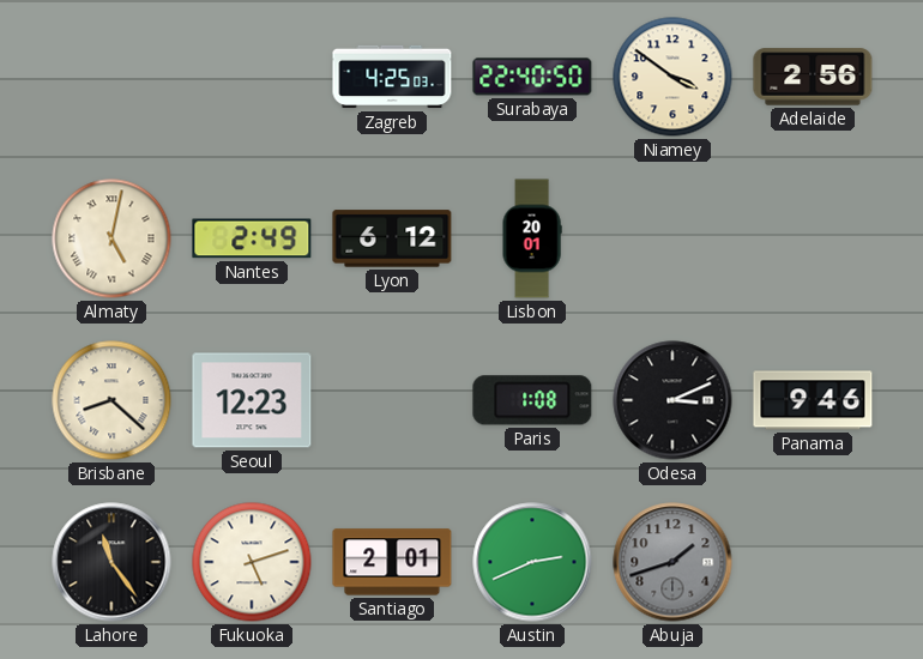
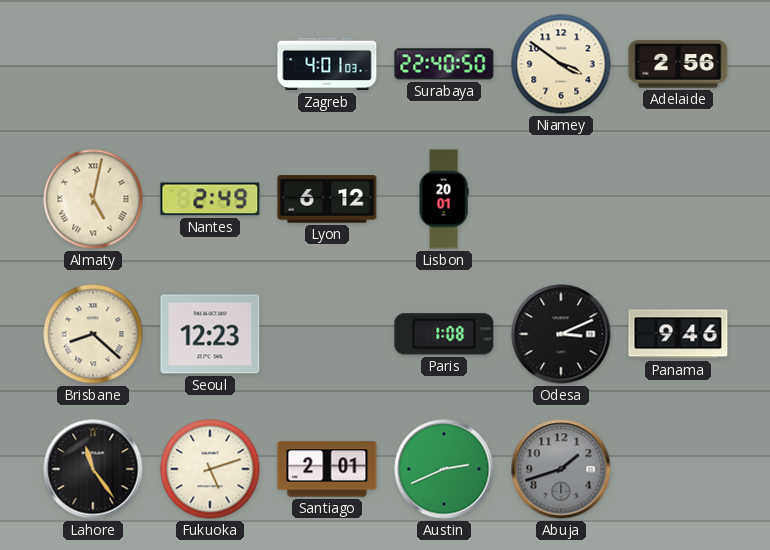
Zagreb: 4:25 -> 4:01 (327, 64)
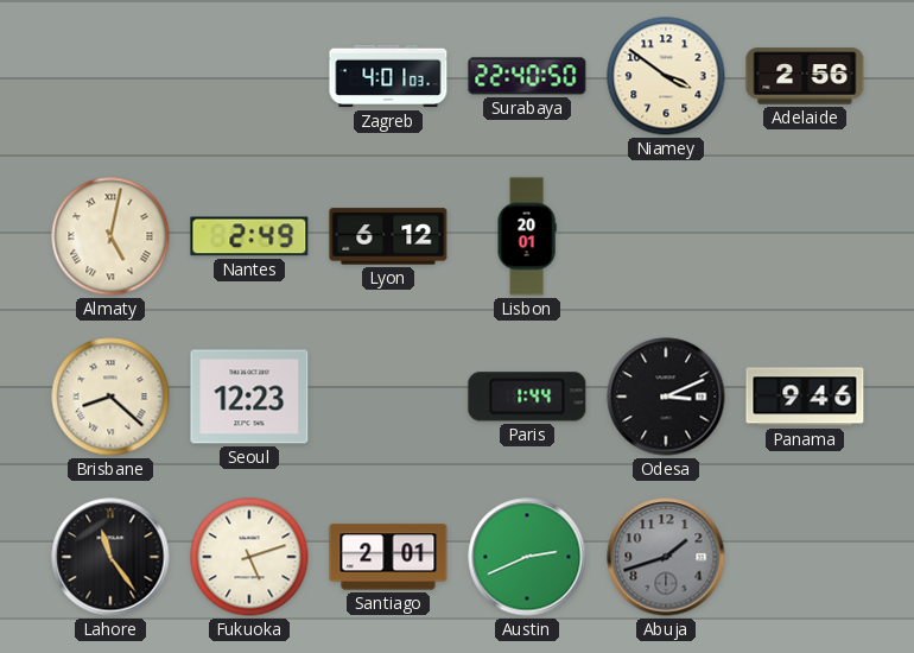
Paris: 1:08 -> 1:44 (527, 397)
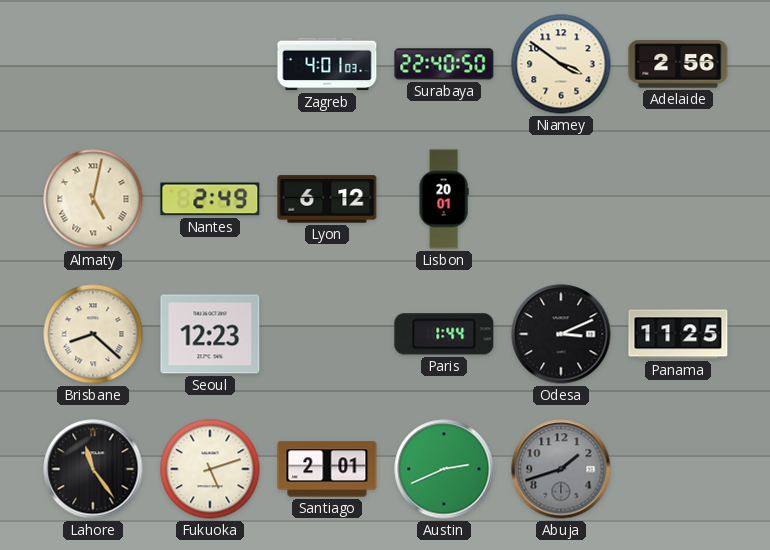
Panama: 9:46 -> 11:25 (678, 334)
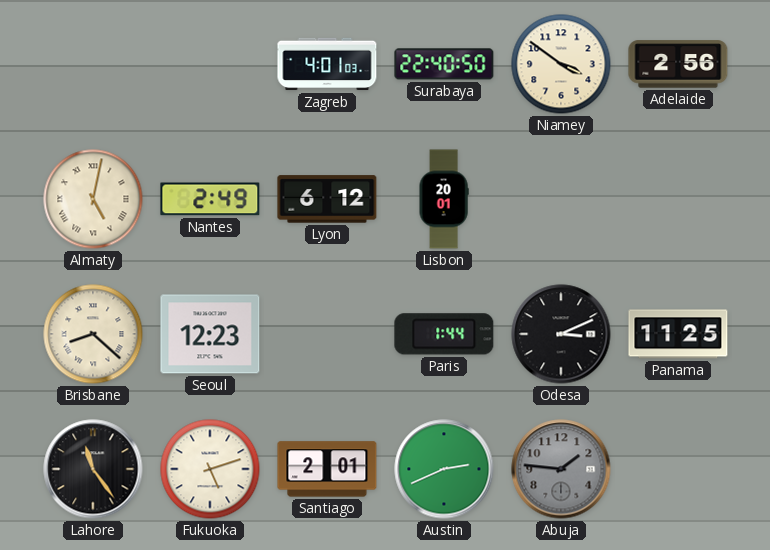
Abuja: 1:42 -> 1:46 (561, 469)
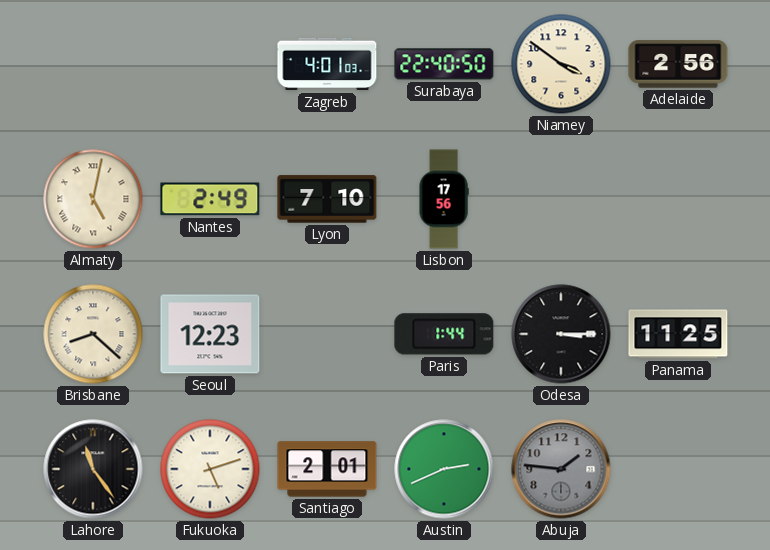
Lyon: 6:12 -> 7:10 (327, 199)
Lisbon: 20:01 -> 17:56 (444, 199)
Odesa: 3:11 -> 3:15 (561, 334)
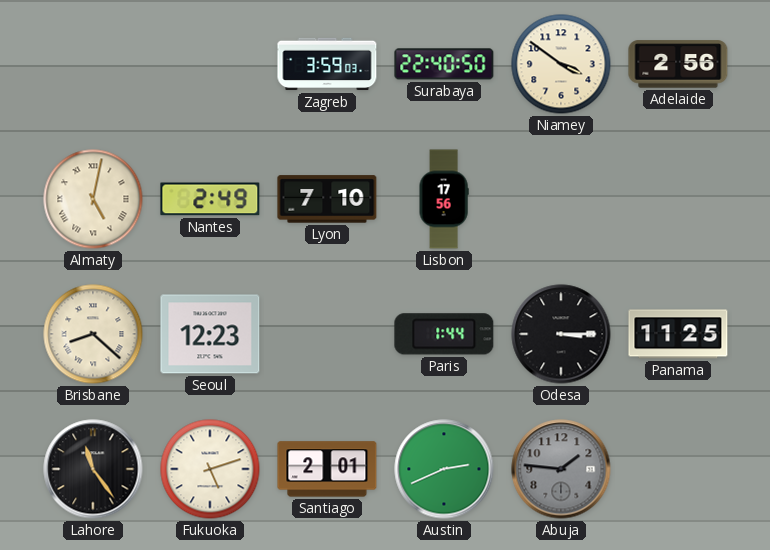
Zagreb: 4:01 -> 3:59 (327, 64)
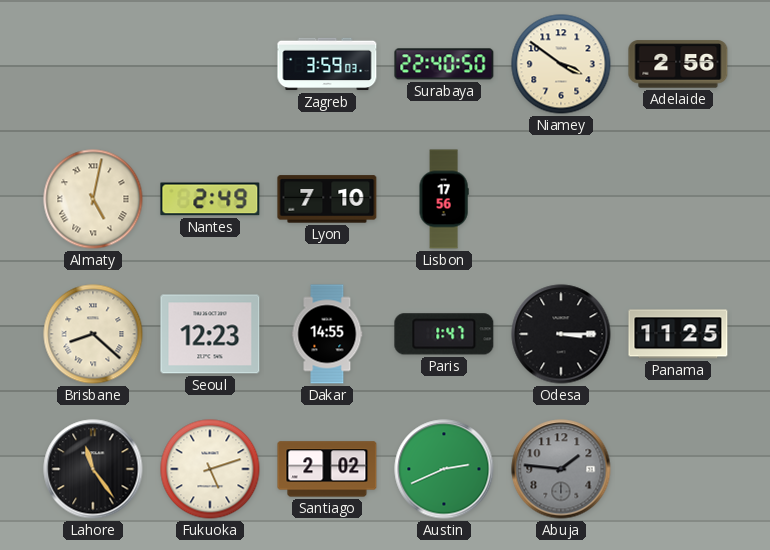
Dakar: none -> 14:55 (327, 334)
Paris: 1:44 -> 1:47 (444, 334)
Santiago: 2:01 -> 2:02 (327, 469)
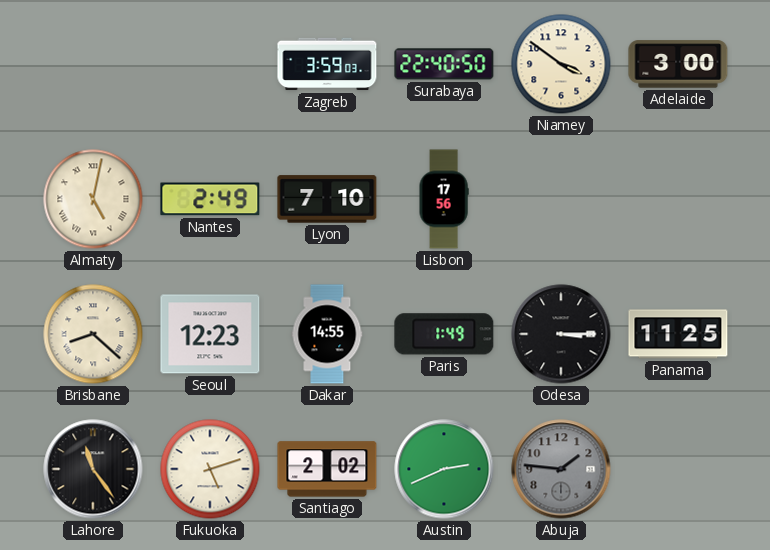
Adelaide: 2:56 -> 3:00 (678, 64)
Paris: 1:47 -> 1:49 (444, 334)
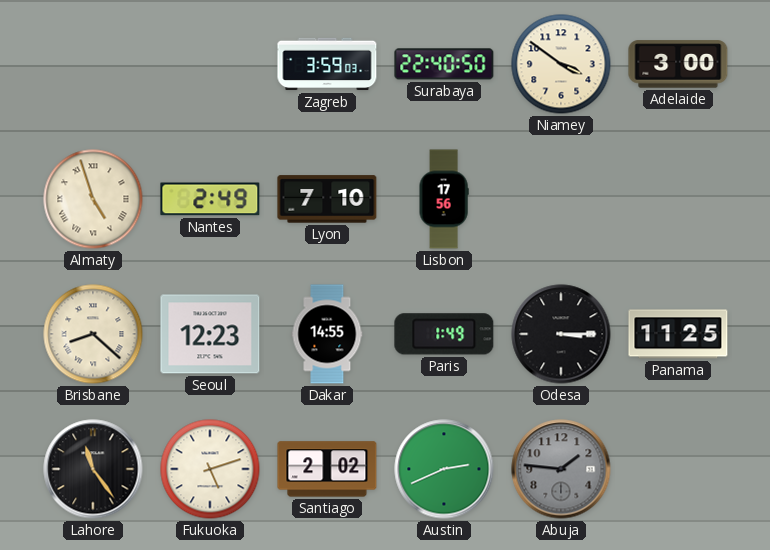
Almaty: 5:02 -> 4:57 (93, 199)
